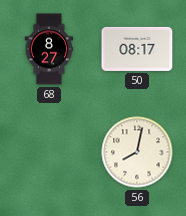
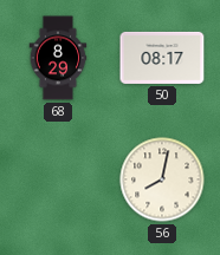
68: 8:27 -> 8:29 (58, 58)
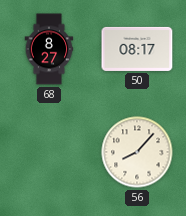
68: 8:29 -> 8:27 (49, 49)
56: 8:02 -> 8:07 (137, 152)
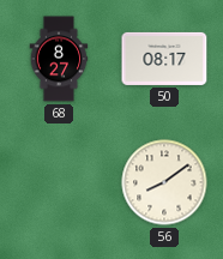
56: 8:07 -> 8:09 (164, 182)
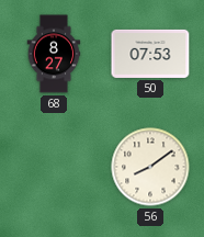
50: 08:17 -> 07:53 (150, 54)
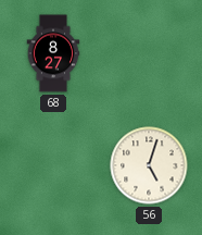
50: 07:53 -> none (150, 54)
56: 8:09 -> 5:03 (149, 165)
